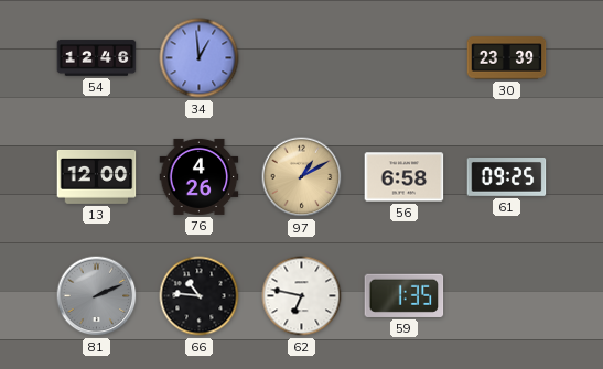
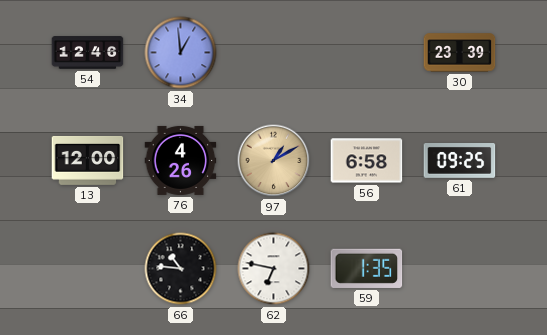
81: 2:11 -> none (97, 296)
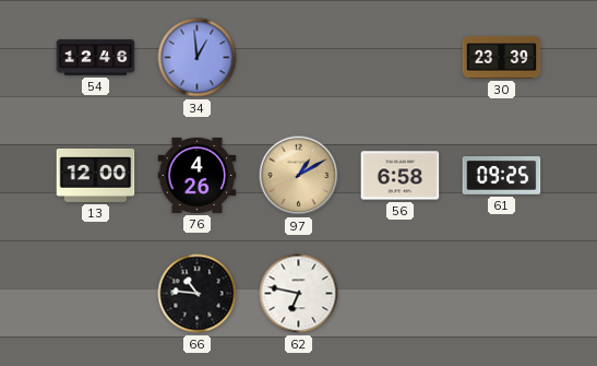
59: 1:35 -> none (367, 268)
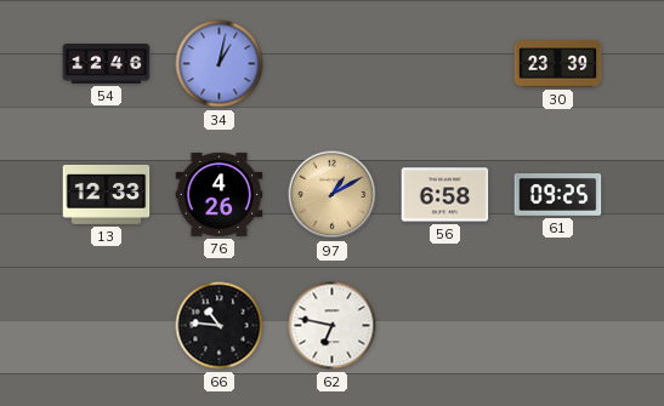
34: 12:59 -> 1:02 (220, 64)
13: 12:00 -> 12:33 (107, 194)
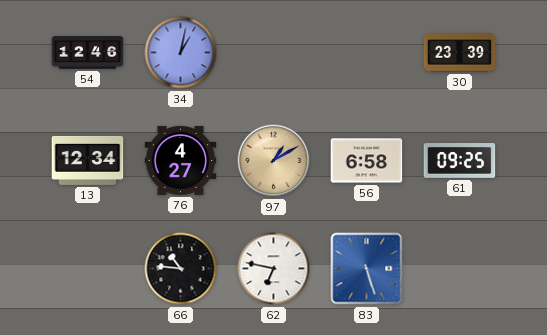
13: 12:33 -> 12:34 (88, 160)
76: 4:26 -> 4:27 (181, 160)
83: none -> 5:27 (367, 269)
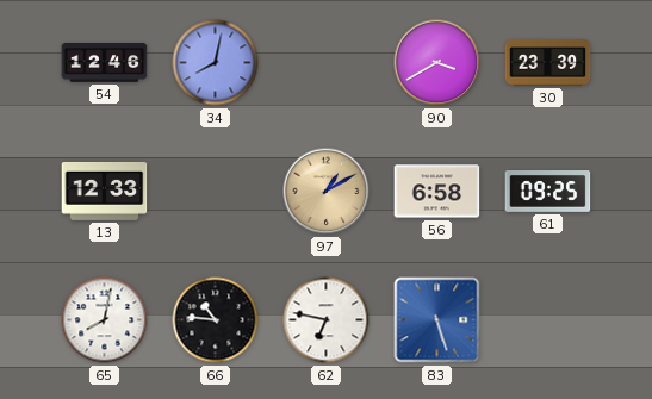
34: 1:02 -> 8:02 (216, 63)
90: none -> 3:40 (437, 63)
13: 12:34 -> 12:33 (105, 191)
76: 4:27 -> none (181, 160)
65: none -> 8:02 (105, 320)
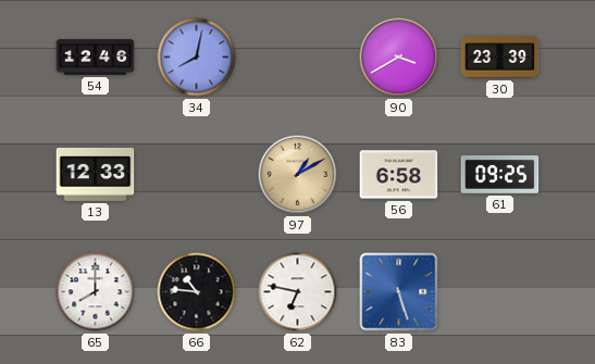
65: 8:02 -> 8:00 (96, 292)
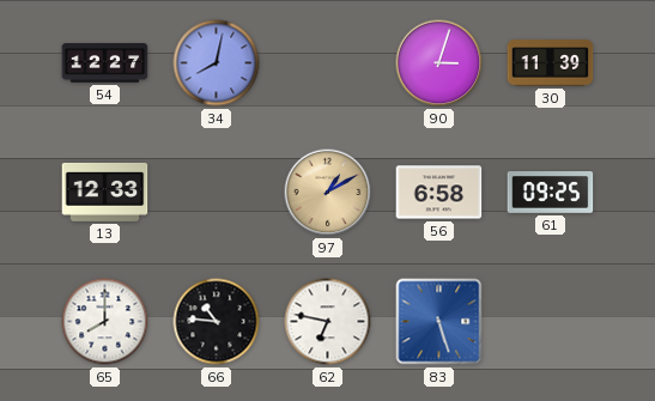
54: 12:46 -> 12:27 (105, 63)
90: 3:40 -> 3:03 (439, 63)
30: 23:39 -> 11:39 (551, 63)
